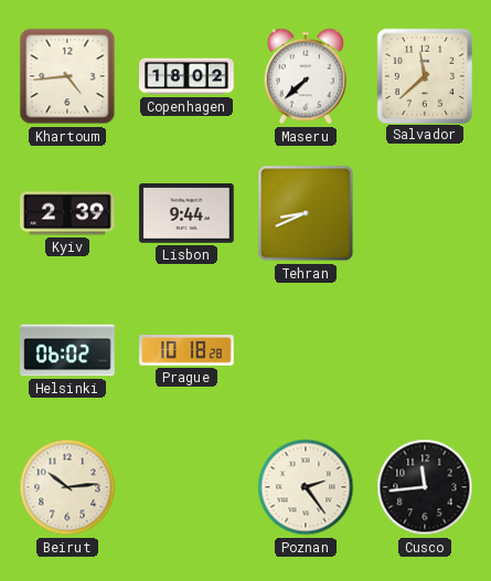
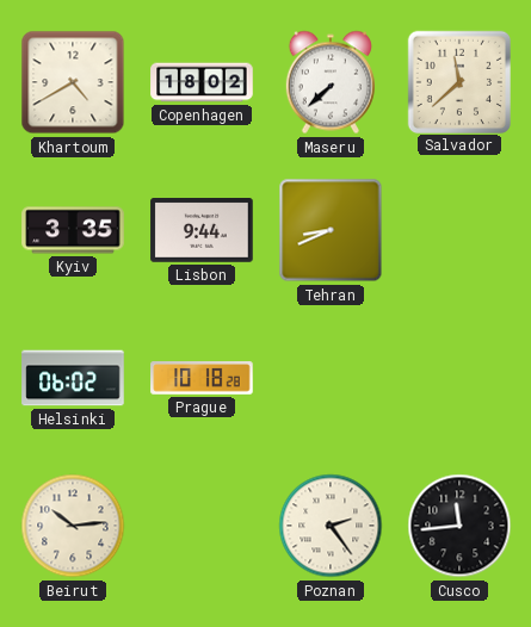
Khartoum: 4:44 -> 4:40 (73, 82)
Kyiv: 2:39 -> 3:35 (73, 230)
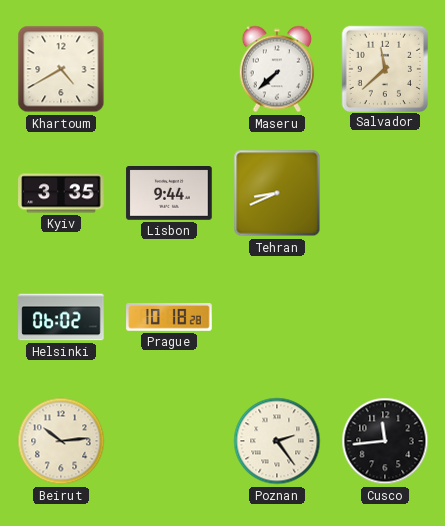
Copenhagen: 18:02 -> none (202, 82)
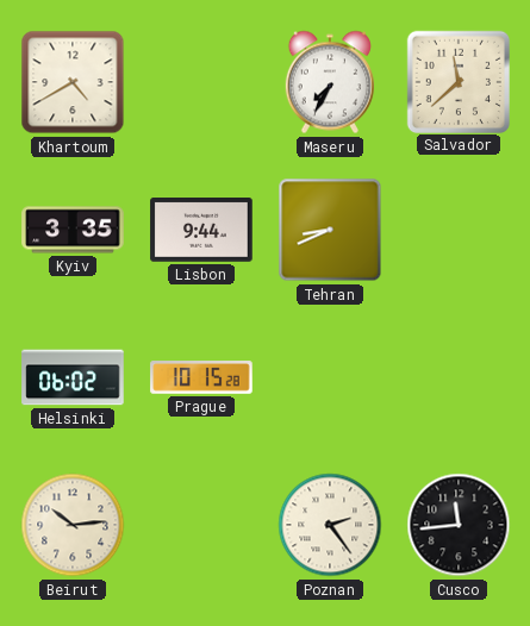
Maseru: 7:38 -> 7:35 (330, 82)
Prague: 10:18 -> 10:15 (201, 377)
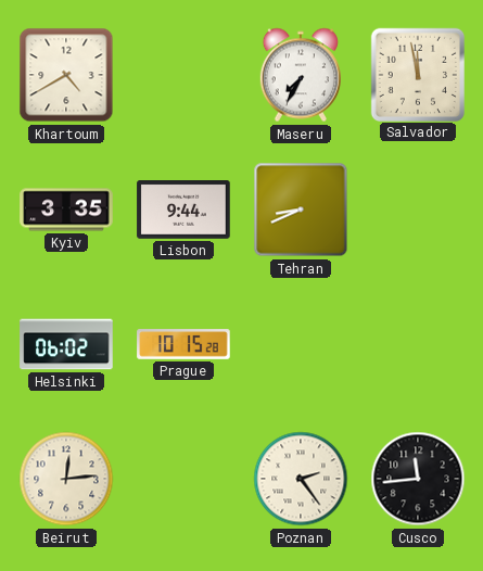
Salvador: 11:38 -> 11:58 (417, 74)
Beirut: 10:14 -> 12:14 (66, 479)
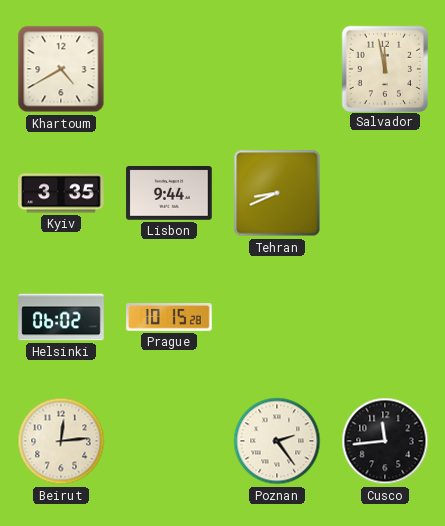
Maseru: 7:35 -> none (301, 75)
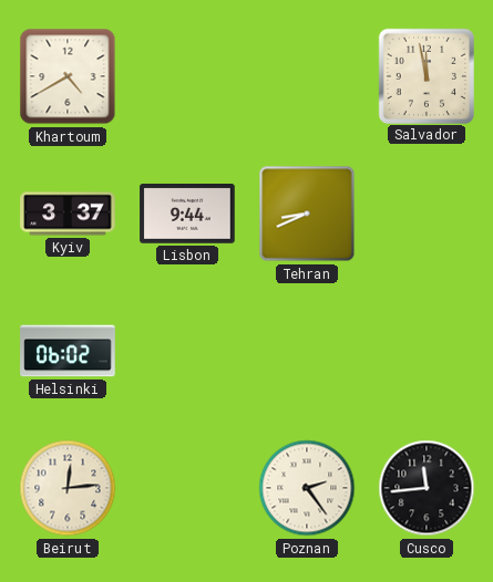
Kyiv: 3:35 -> 3:37 (68, 214)
Prague: 10:15 -> none (169, 317)
